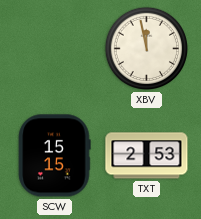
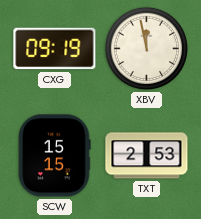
CXG: none -> 09:19 (55, 49)
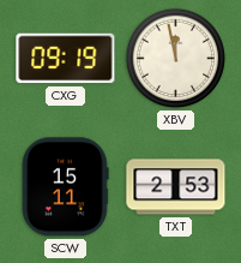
SCW: 15:15 -> 15:11 (66, 187)
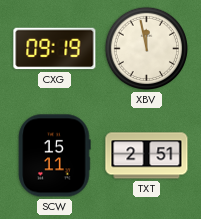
TXT: 2:53 -> 2:51 (147, 156)
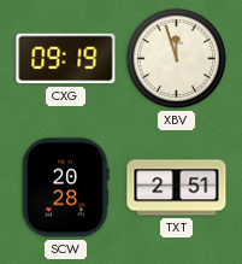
XBV: 11:58 -> 11:57 (177, 59)
SCW: 15:11 -> 20:28 (66, 188)
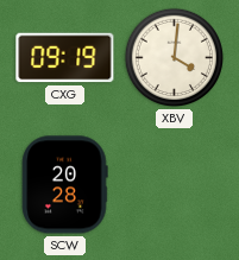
XBV: 11:57 -> 4:01 (175, 58)
TXT: 2:51 -> none (177, 188)
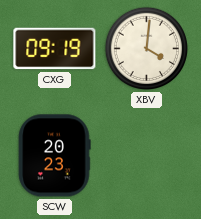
SCW: 20:28 -> 20:23 (55, 156)
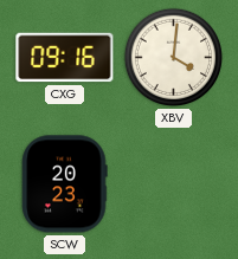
CXG: 09:19 -> 09:16 (65, 58)
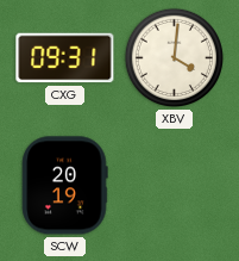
CXG: 09:16 -> 09:31 (65, 58)
SCW: 20:23 -> 20:19 (65, 186)
